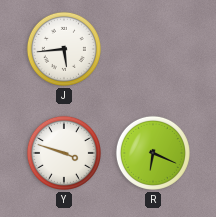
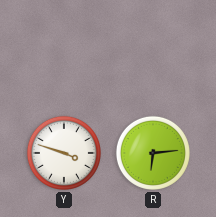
J: 5:44 -> none (64, 49)
R: 6:19 -> 6:14 (153, 153)
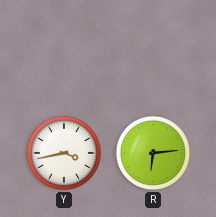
Y: 3:48 -> 3:43 (64, 153)
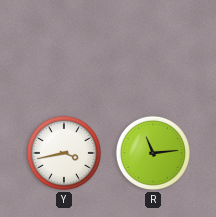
R: 6:14 -> 11:14 (153, 153)
